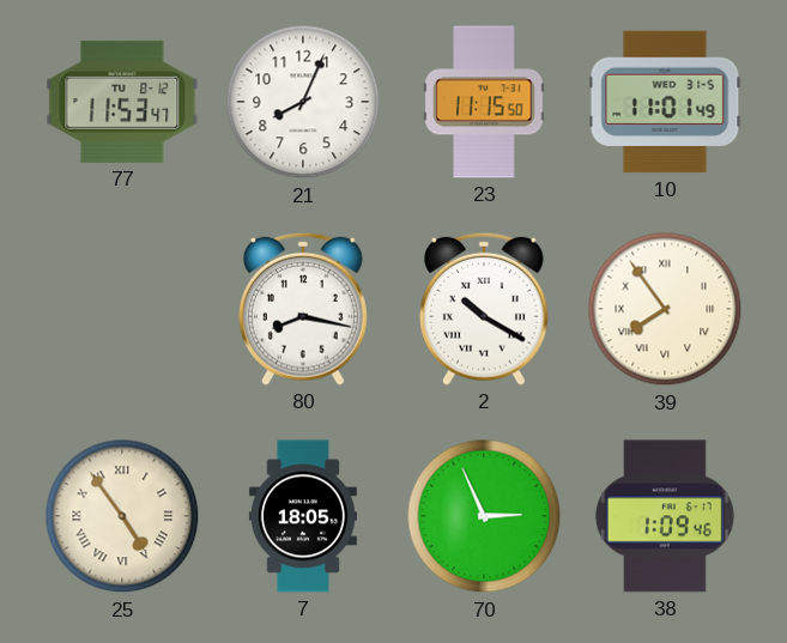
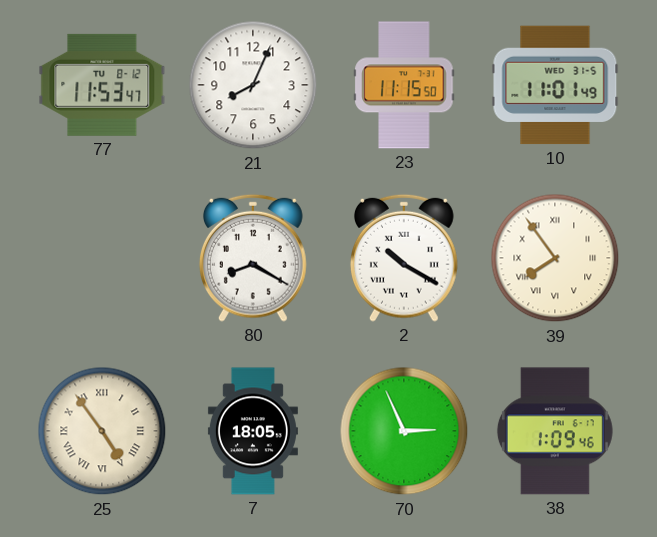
80: 8:17 -> 8:20 (253, 258)
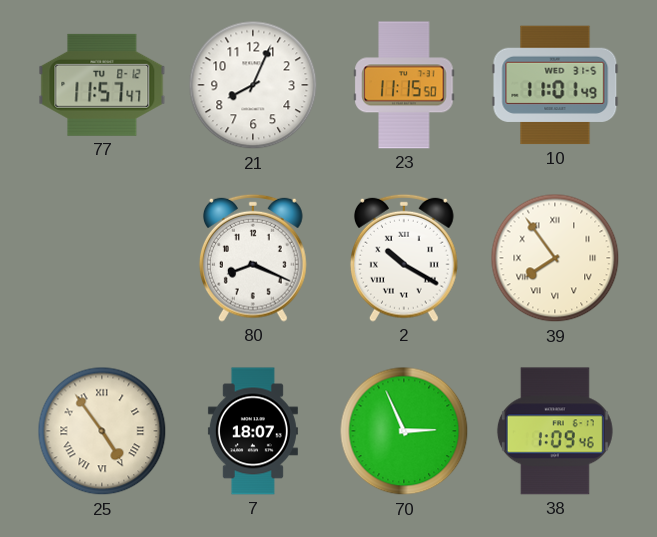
77: 11:53 -> 11:57 (102, 85)
80: 8:20 -> 8:19 (253, 258)
7: 18:05 -> 18:07 (253, 431)
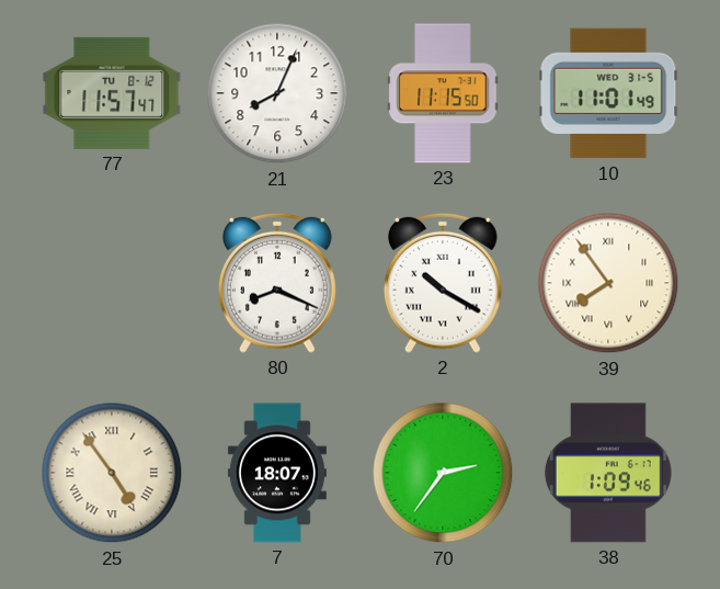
70: 2:56 -> 2:36 (443, 473)
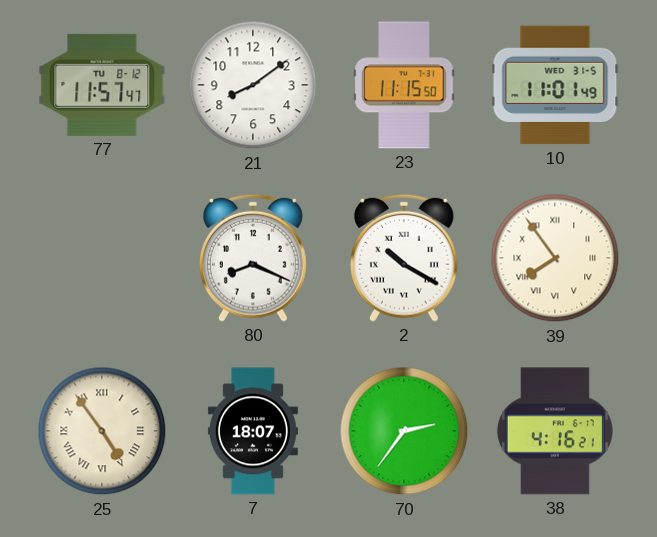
21: 8:04 -> 8:09 (253, 85)
38: 1:09 -> 4:16 (555, 431)
